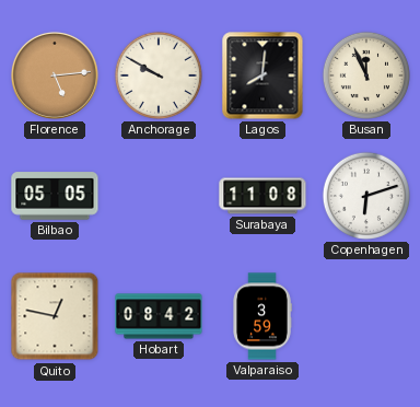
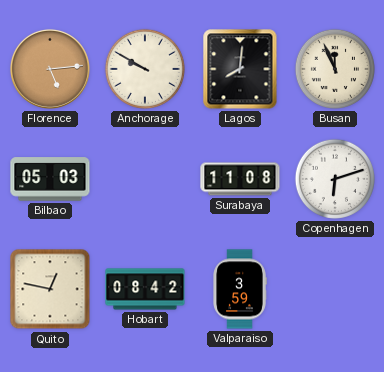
Bilbao: 05:05 -> 05:03 (50, 179)
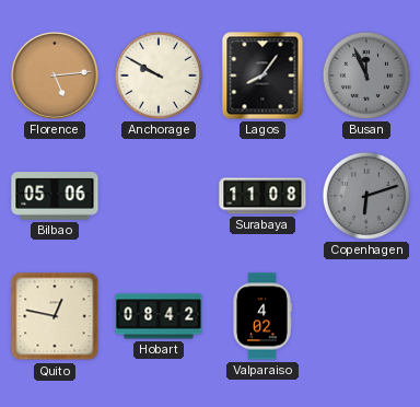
Lagos: 8:01 -> 8:06 (262, 75)
Busan dial: cream -> grey (366, 75)
Bilbao: 05:03 -> 05:06 (55, 196)
Copenhagen dial: white -> grey (366, 196)
Valparaiso: 3:59 -> 4:02 (262, 316)
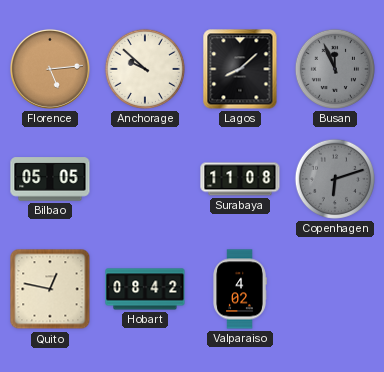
Anchorage: 9:50 -> 9:52 (145, 69)
Lagos: 8:06 -> 8:08 (240, 69)
Bilbao: 05:06 -> 05:05 (50, 179)
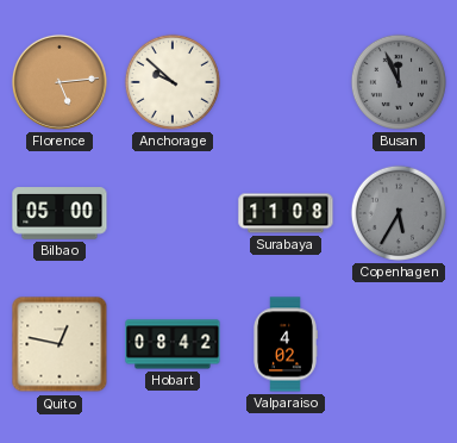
Lagos: 8:08 -> none (240, 69)
Bilbao: 05:05 -> 05:00 (60, 213)
Copenhagen: 6:12 -> 5:35 (399, 213)
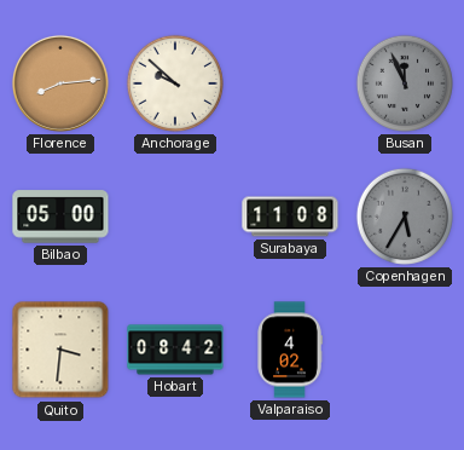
Florence: 5:14 -> 8:14 (60, 83)
Quito: 12:47 -> 3:31 (60, 350)
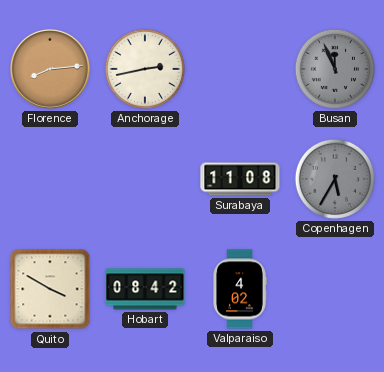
Anchorage: 9:52 -> 2:43 (145, 69)
Bilbao: 05:00 -> none (60, 217)
Quito: 3:31 -> 3:50 (50, 289)
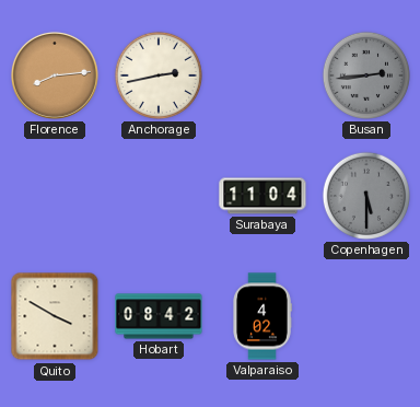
Busan: 11:56 -> 2:44 (366, 75)
Surabaya: 11:08 -> 11:04 (262, 196)
Copenhagen: 5:35 -> 5:30 (366, 196)
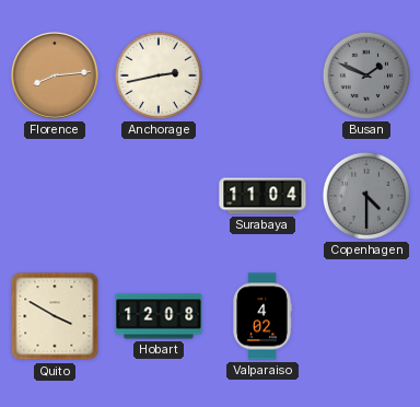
Busan: 2:44 -> 1:49 (366, 75)
Copenhagen: 5:30 -> 4:30 (366, 196)
Hobart: 08:42 -> 12:08 (159, 316)
